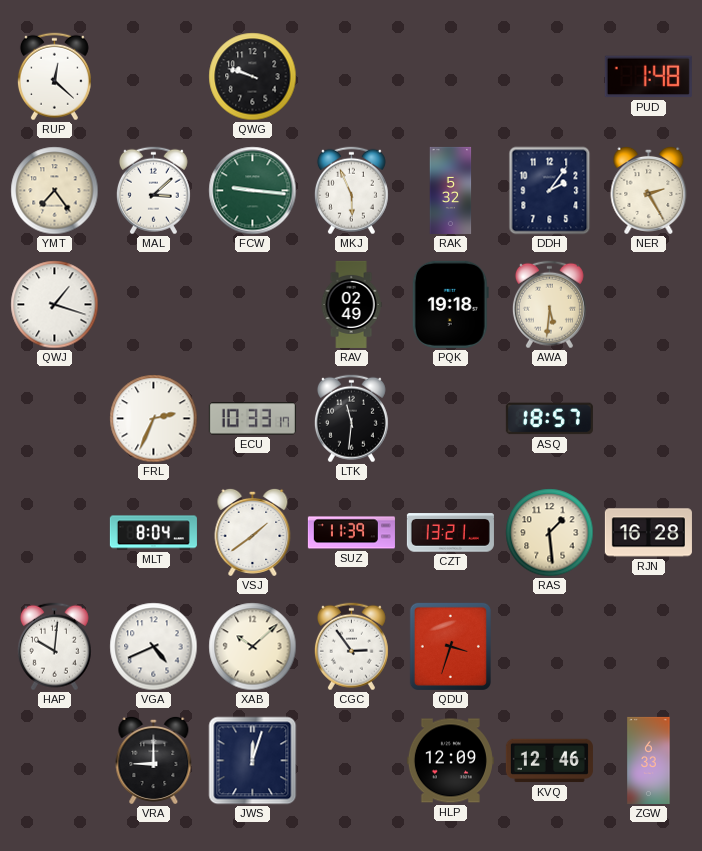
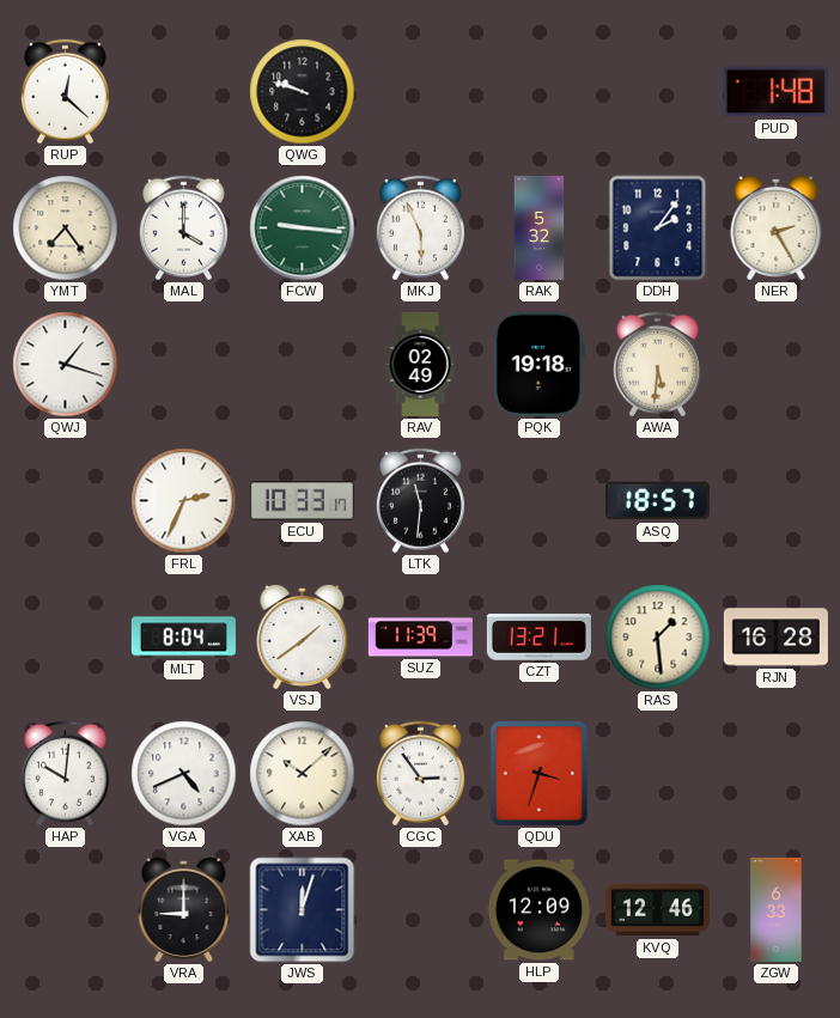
MAL: 3:08 -> 4:00 (183, 228)
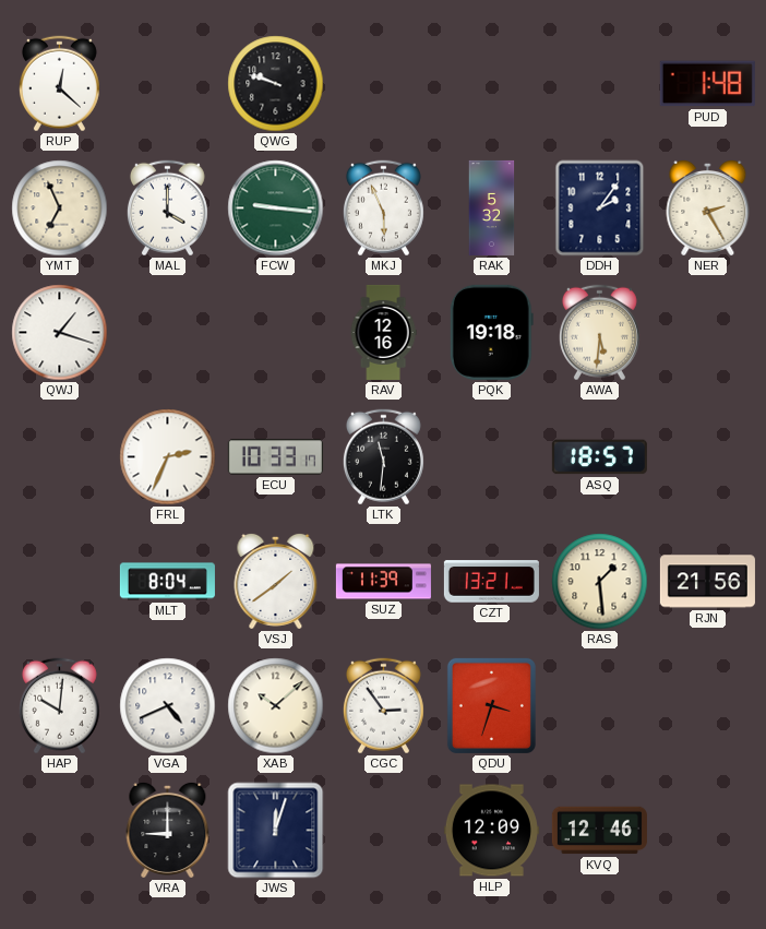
YMT: 7:24 -> 6:56 (60, 209)
RAV: 02:49 -> 12:16 (383, 332)
RJN: 16:28 -> 21:56 (707, 582)
ZGW: 6:33 -> none (777, 909)
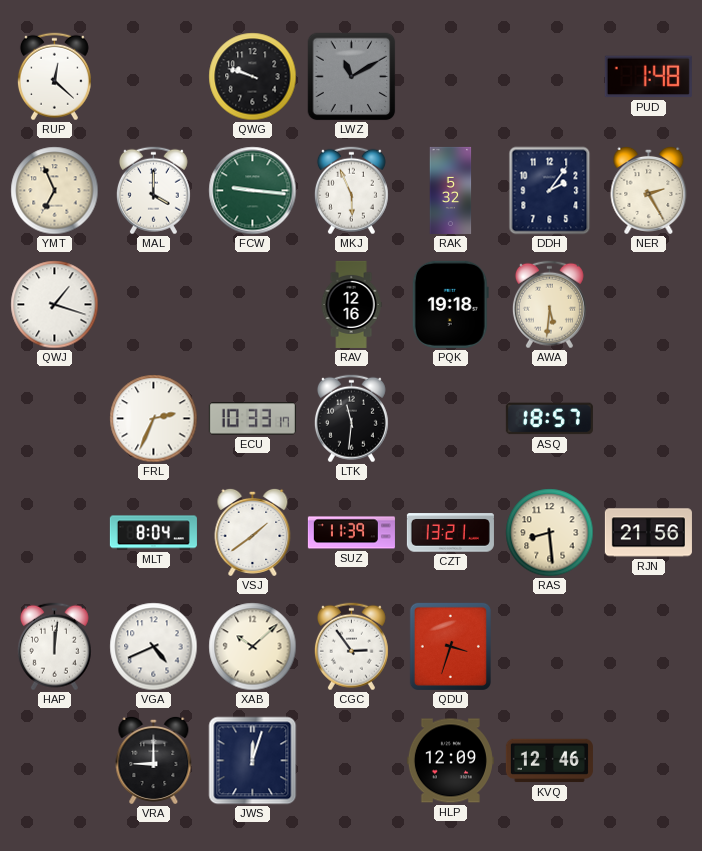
LWZ: none -> 11:10 (352, 77)
RAS: 1:29 -> 8:29 (550, 533)
HAP: 10:01 -> 12:01 (54, 647)
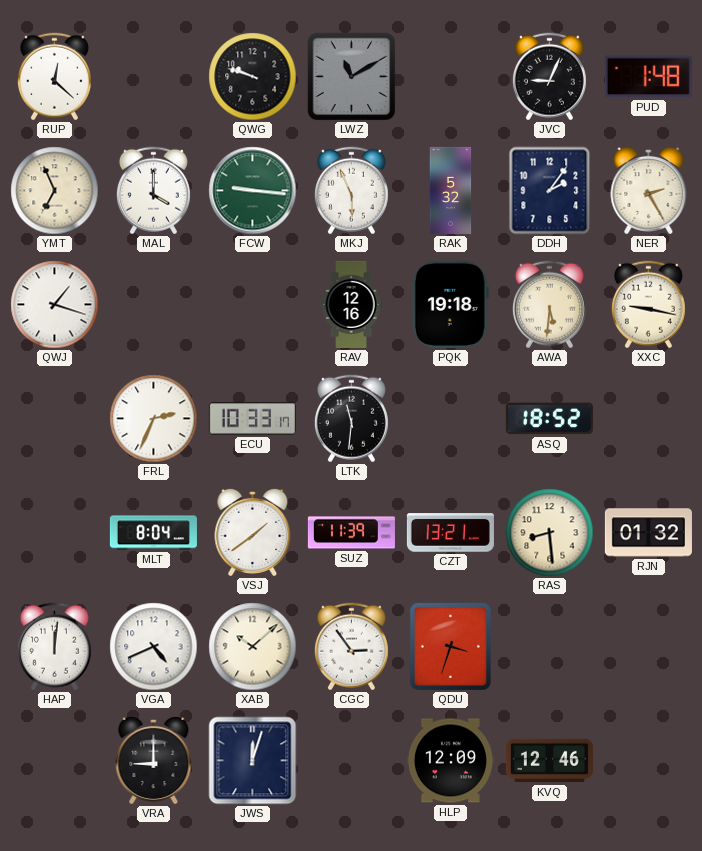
JVC: none -> 9:04 (549, 77)
XXC: none -> 9:17 (648, 305)
ASQ: 18:57 -> 18:52 (549, 419)
RJN: 21:56 -> 01:32 (648, 533)
